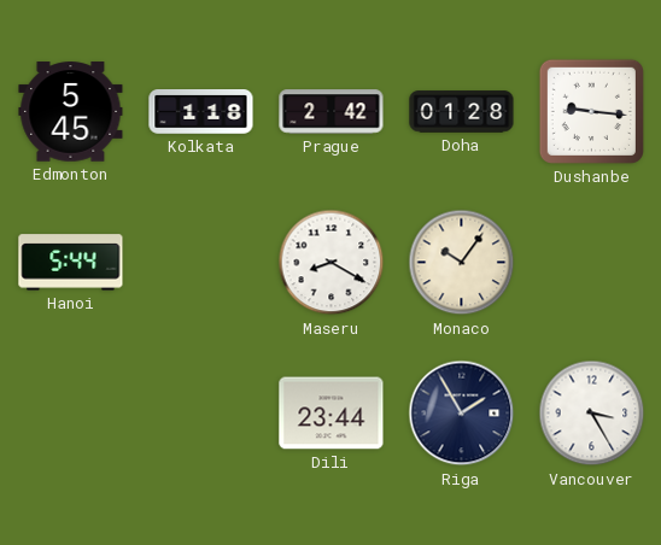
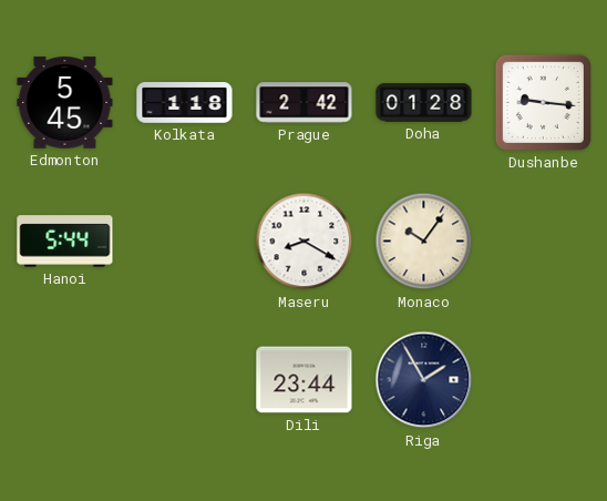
Vancouver: 3:25 -> none (592, 414)
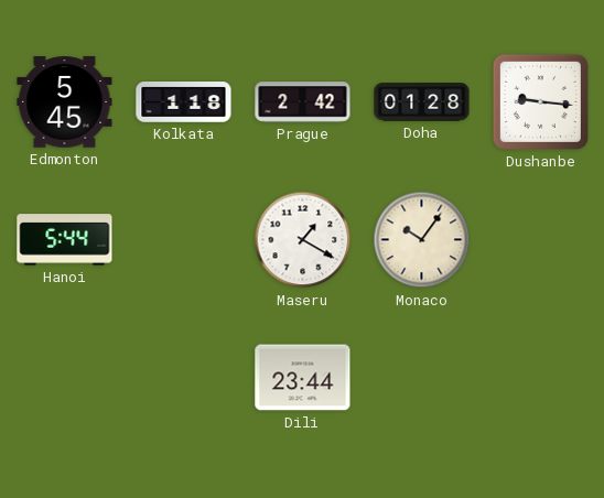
Maseru: 8:20 -> 1:20 (303, 240)
Riga: 1:55 -> none (424, 380)
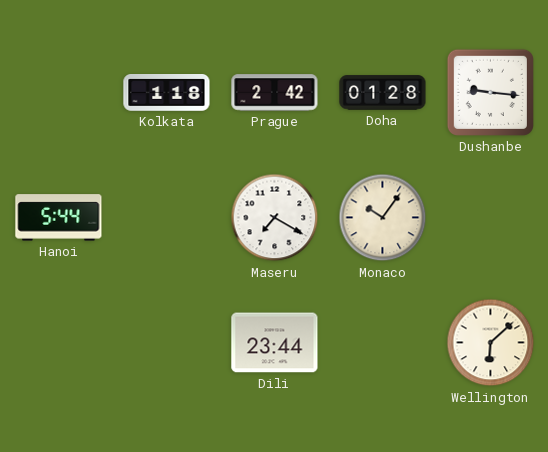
Edmonton: 5:45 -> none (65, 102)
Maseru: 1:20 -> 7:20 (275, 218)
Wellington: none -> 6:08 (491, 343)
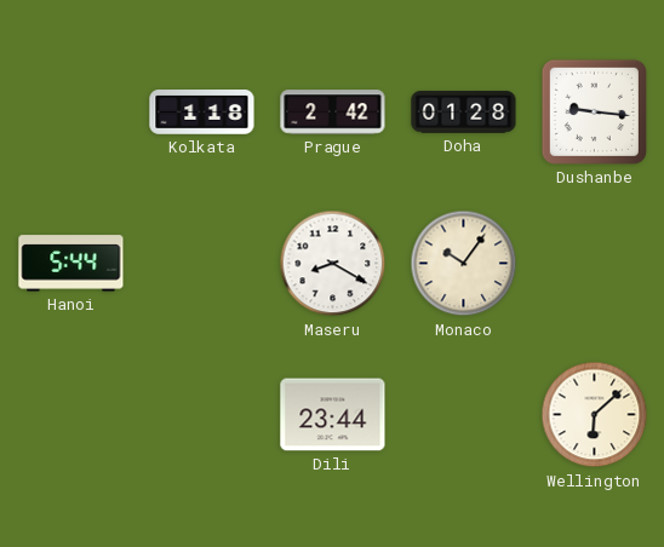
Maseru: 7:20 -> 8:20 (333, 264)
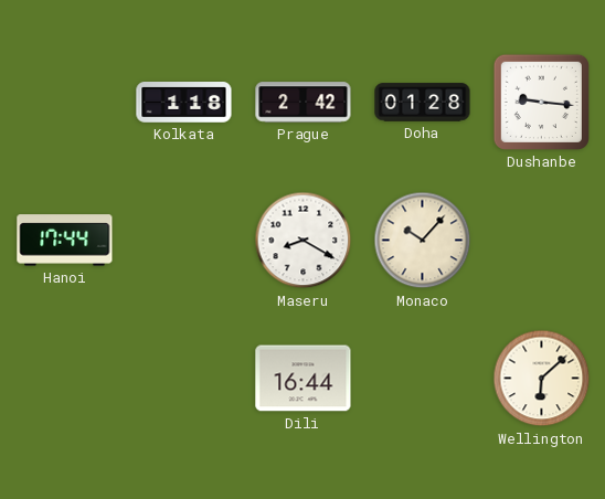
Hanoi: 5:44 -> 17:44 (65, 241)
Monaco: 10:06 -> 10:07 (423, 241)
Dili: 23:44 -> 16:44 (304, 379)
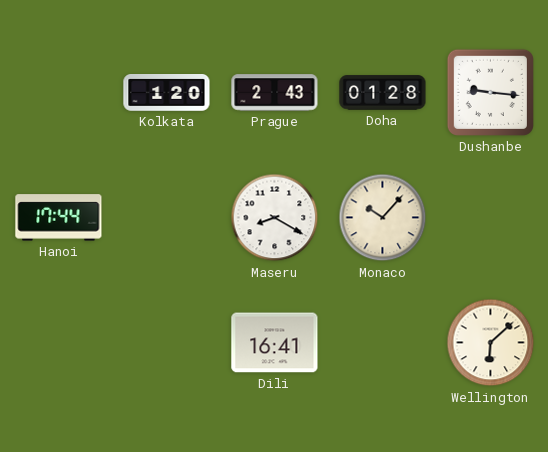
Kolkata: 1:18 -> 1:20 (167, 93)
Prague: 2:42 -> 2:43 (275, 93)
Dili: 16:44 -> 16:41 (275, 343)
